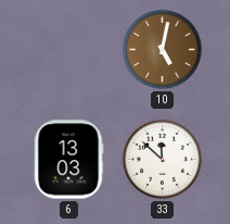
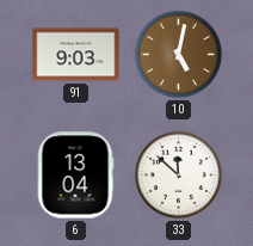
91: none -> 9:03 (76, 55)
6: 13:03 -> 13:04 (75, 176)
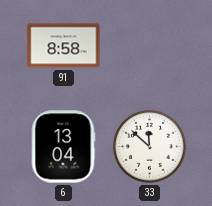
91: 9:03 -> 8:58 (64, 46)
10: 5:02 -> none (178, 54)
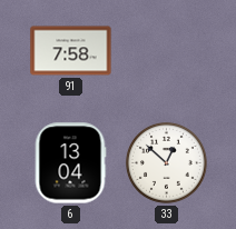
91: 8:58 -> 7:58 (71, 51)
33: 11:52 -> 12:52 (166, 162)
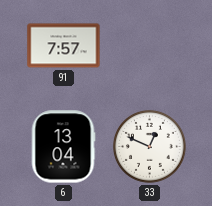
91: 7:58 -> 7:57 (64, 46)
33: 12:52 -> 12:49 (149, 146)
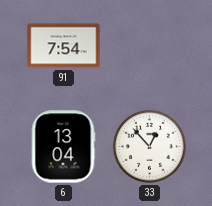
91: 7:57 -> 7:54 (64, 46)
33: 12:49 -> 12:53 (149, 146)
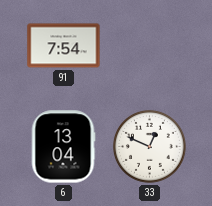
33: 12:53 -> 12:49 (149, 146)
